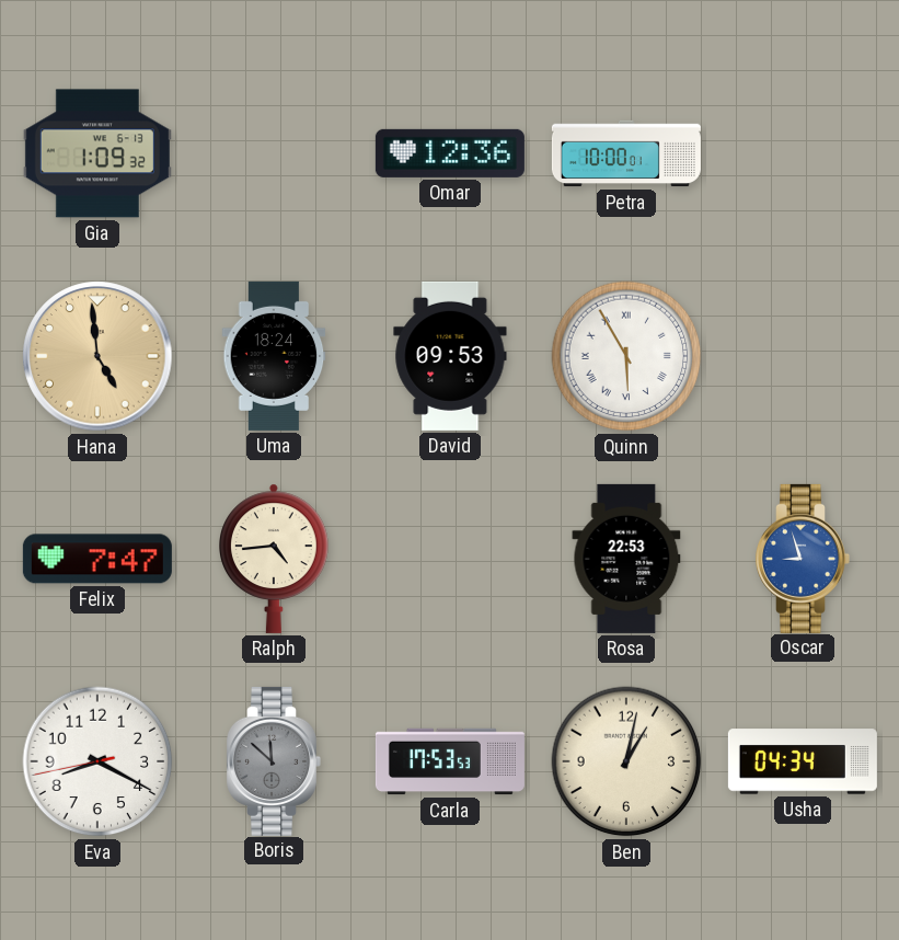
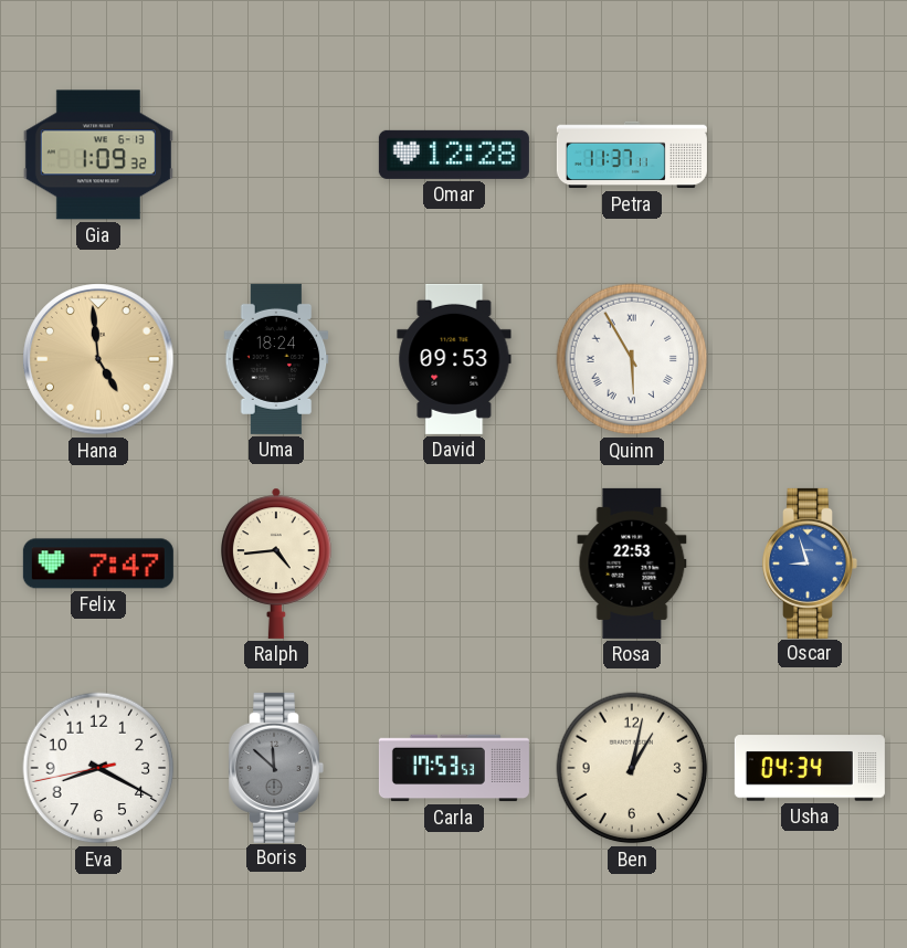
Omar: 12:36 -> 12:28 (454, 155)
Petra: 10:00 -> 11:37 (632, 155)
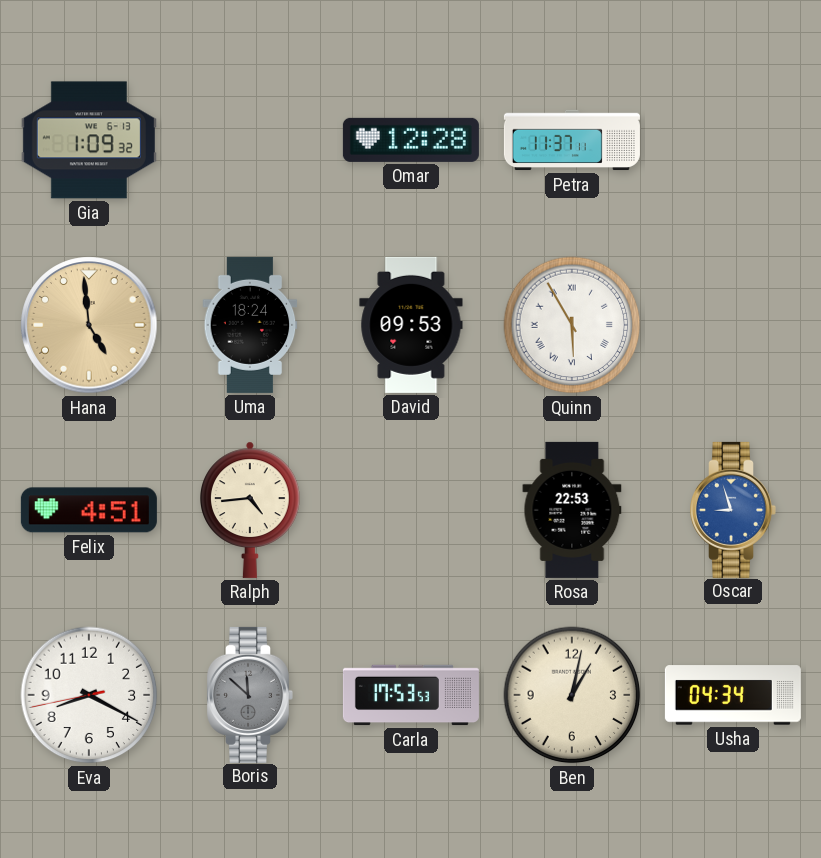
Felix: 7:47 -> 4:51 (89, 510)
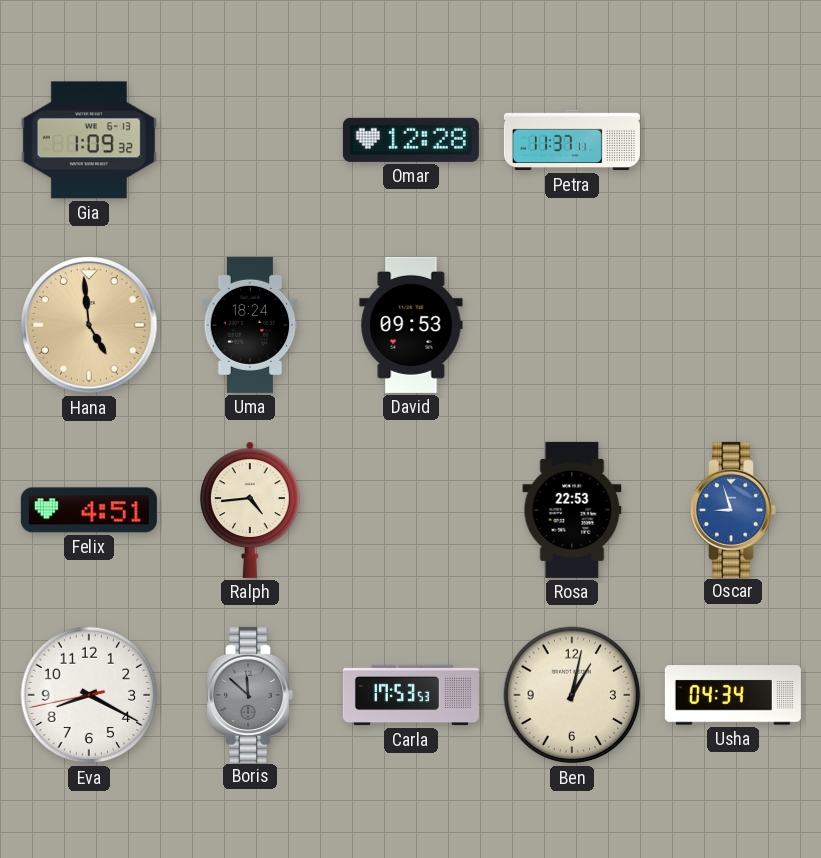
Quinn: 5:55 -> none (572, 325)
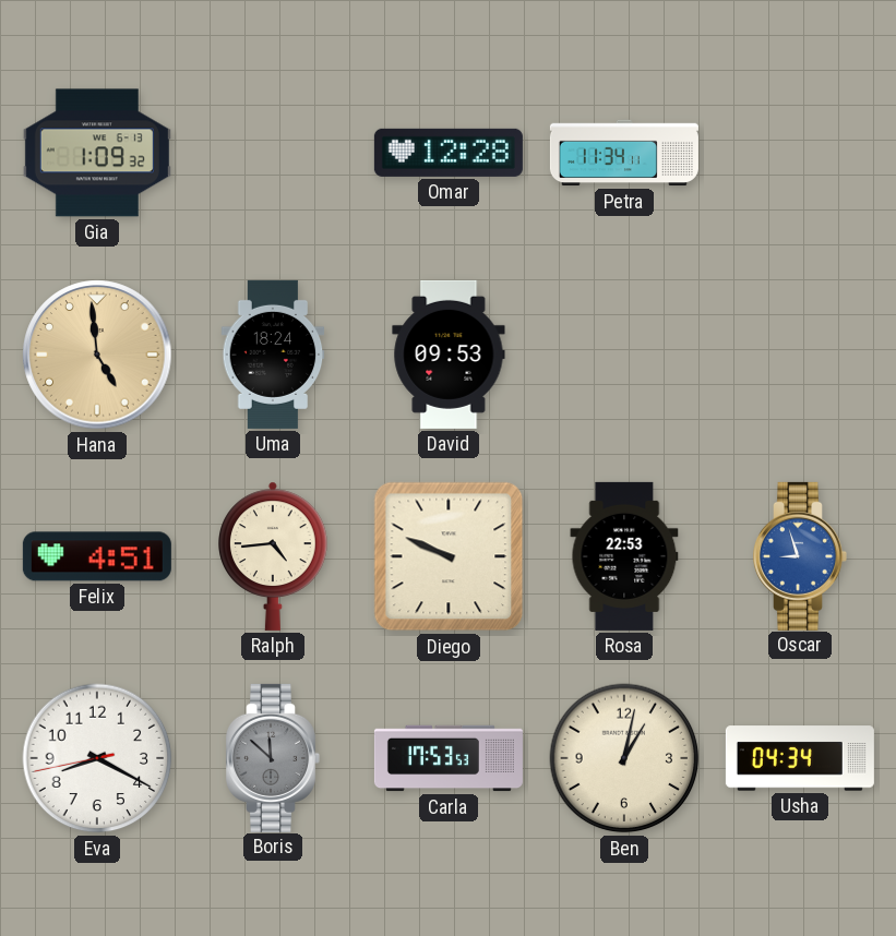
Petra: 11:37 -> 11:34 (624, 153)
Diego: none -> 9:49 (449, 556)
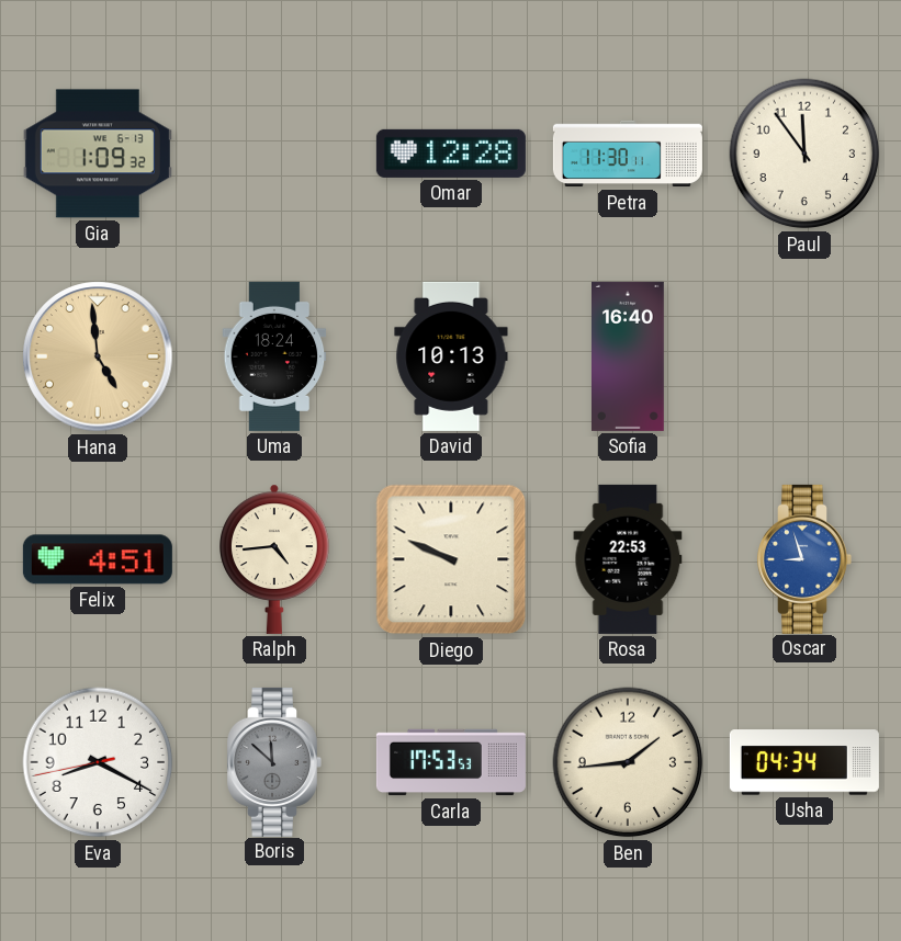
Petra: 11:34 -> 11:30 (628, 154)
Paul: none -> 11:54 (804, 154)
David: 09:53 -> 10:13 (451, 356)
Sofia: none -> 16:40 (629, 356)
Ben: 1:02 -> 1:44 (628, 762)
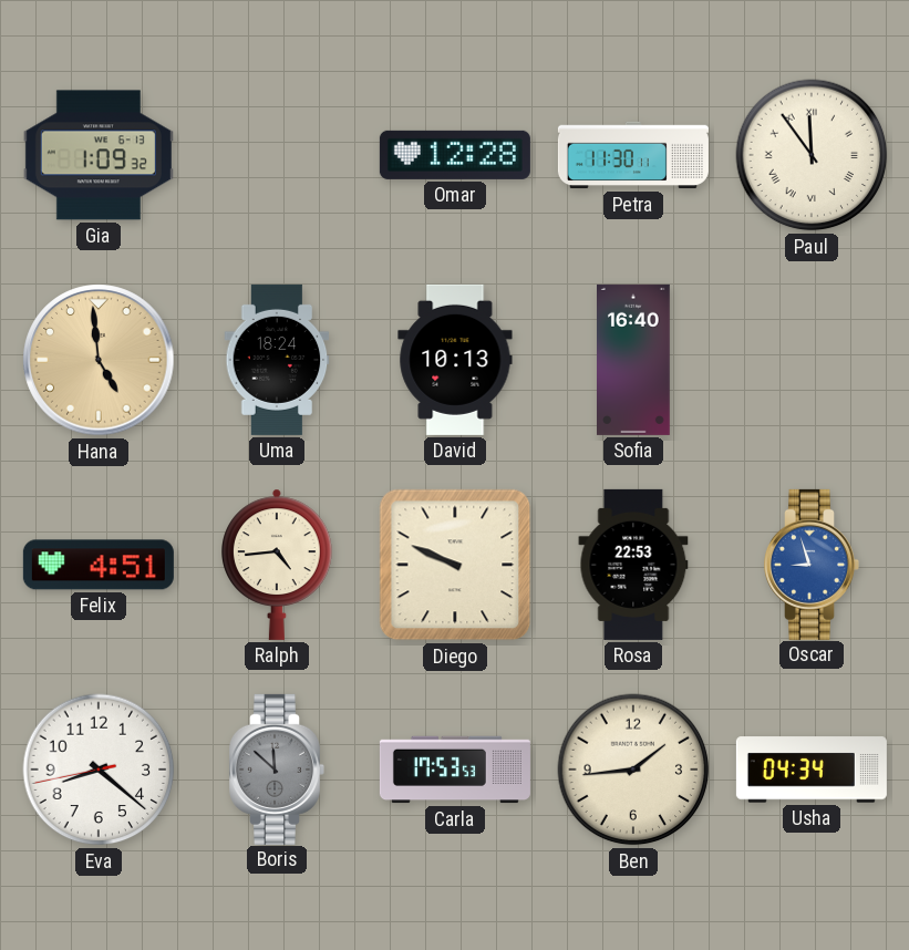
Paul numerals: Arabic -> Roman (812, 155)
Eva: 8:19 -> 8:21 (99, 770)
